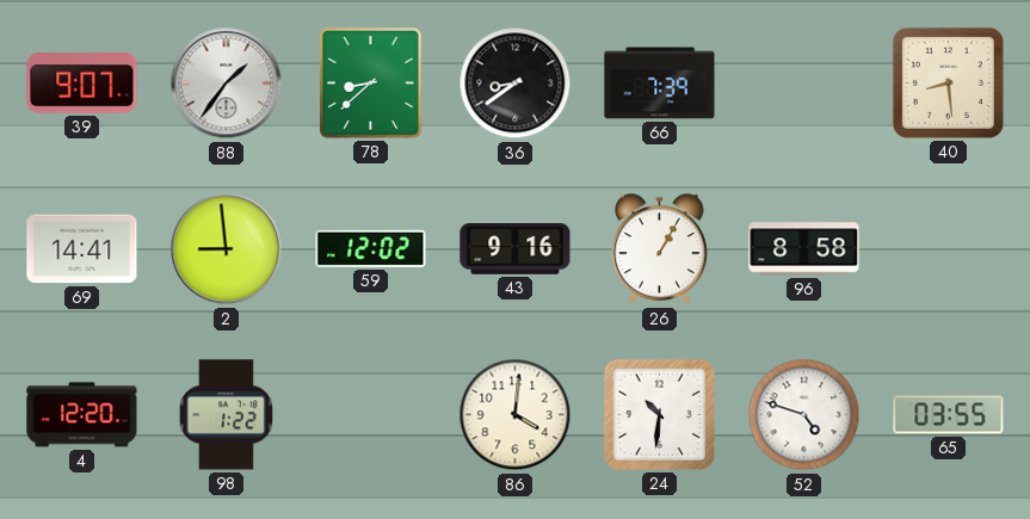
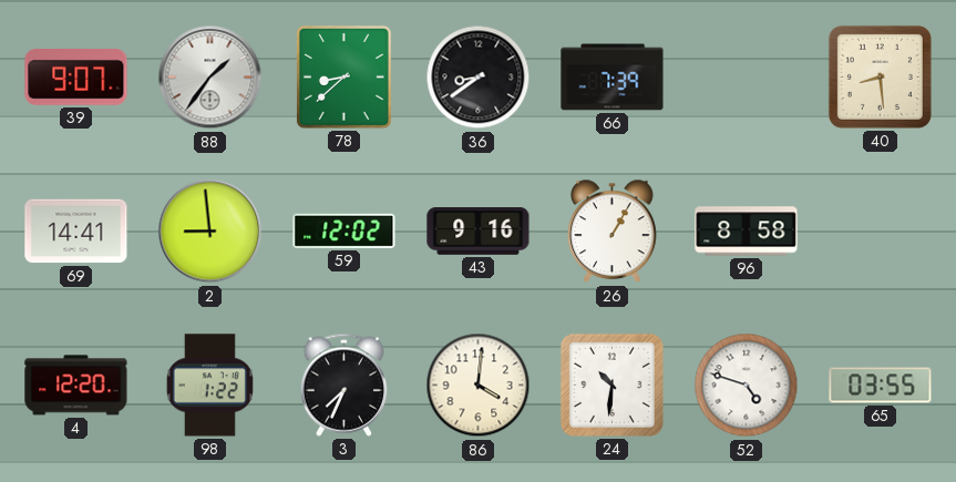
3: none -> 7:34 (343, 384)
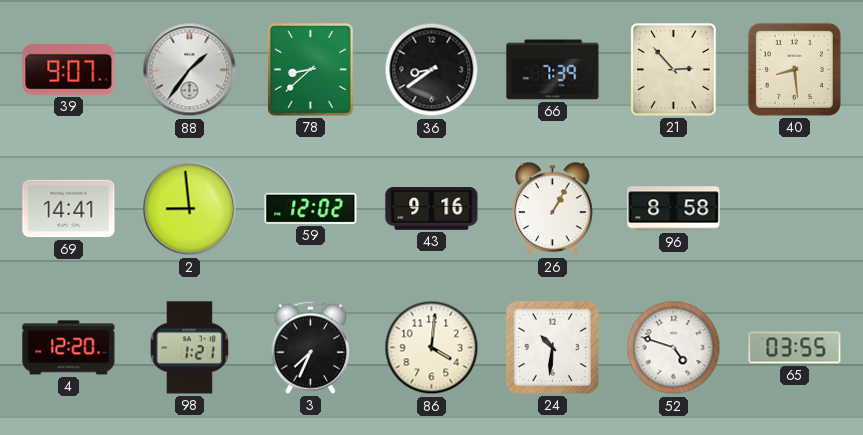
21: none -> 2:53 (674, 70)
98: 1:22 -> 1:21 (189, 348)
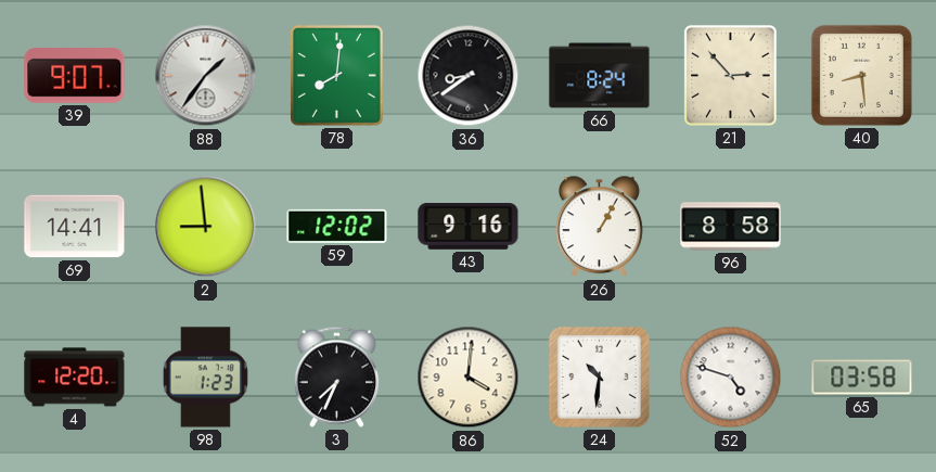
78: 8:38 -> 8:01 (336, 75)
66: 7:39 -> 8:24 (600, 76)
98: 1:21 -> 1:23 (205, 378)
65: 03:55 -> 03:58 (862, 378)
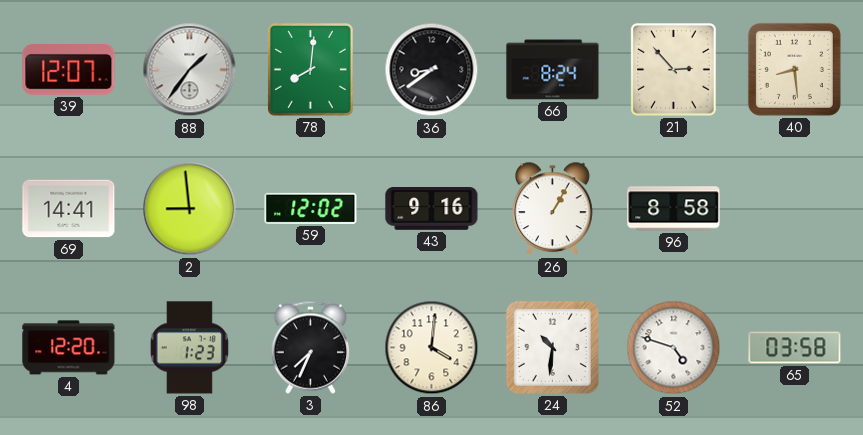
39: 9:07 -> 12:07 (69, 70)
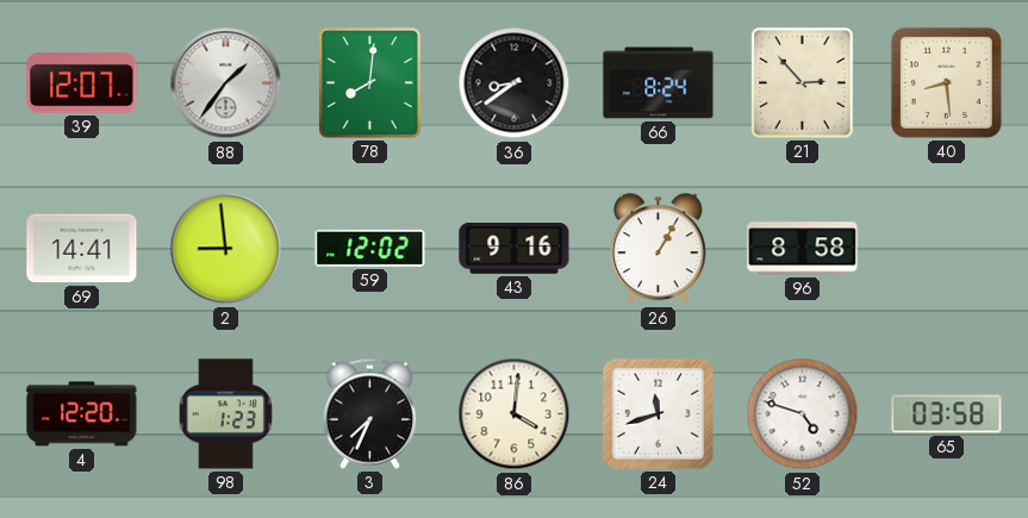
24: 10:31 -> 11:42 (658, 413)
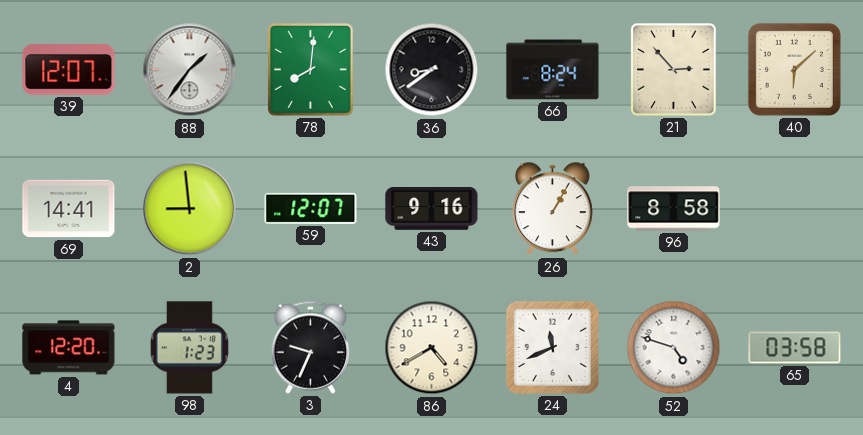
40: 8:29 -> 6:08 (794, 69)
59: 12:02 -> 12:07 (311, 208)
3: 7:34 -> 9:34 (310, 347)
86: 4:01 -> 4:40 (432, 348)
24: 11:42 -> 11:41 (552, 347)
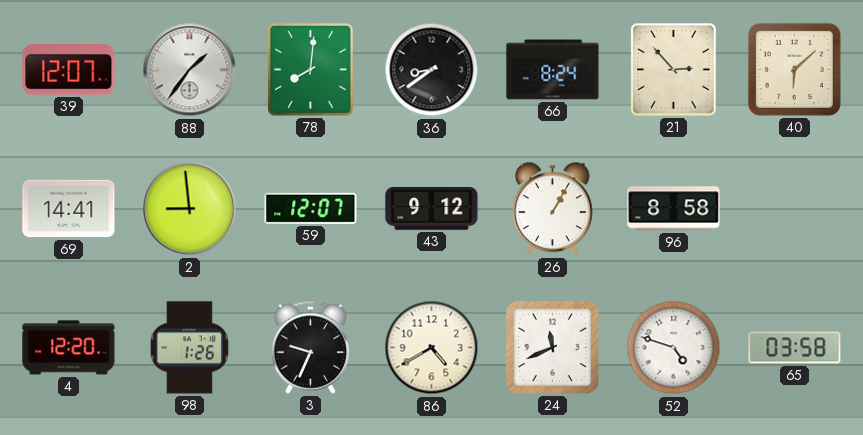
43: 9:16 -> 9:12 (432, 209)
98: 1:23 -> 1:26 (189, 348)
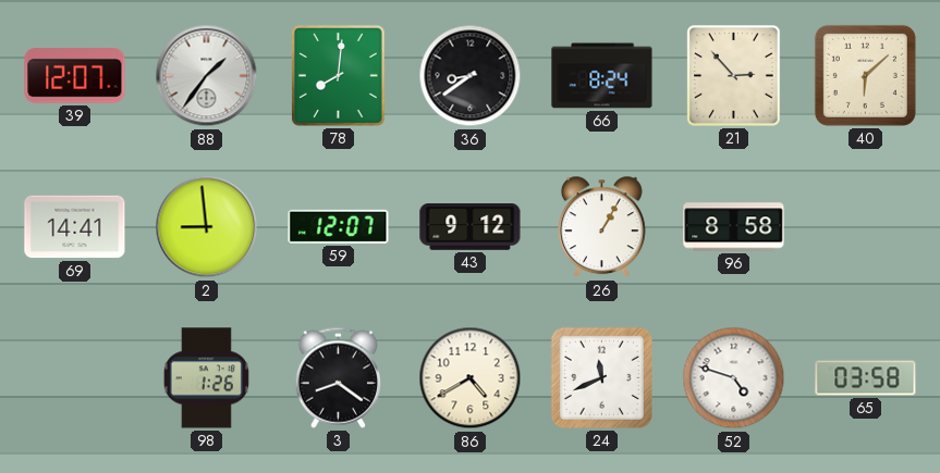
4: 12:20 -> none (69, 348)
3: 9:34 -> 8:21 (338, 377)
